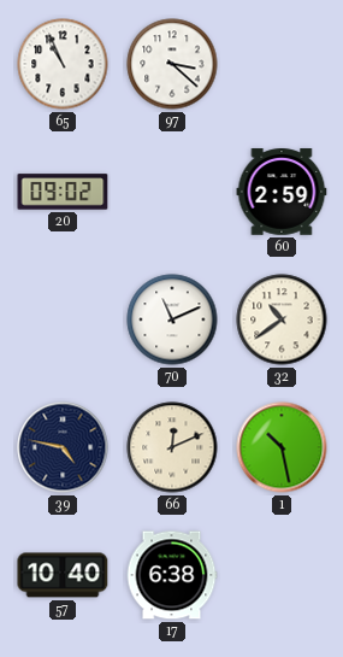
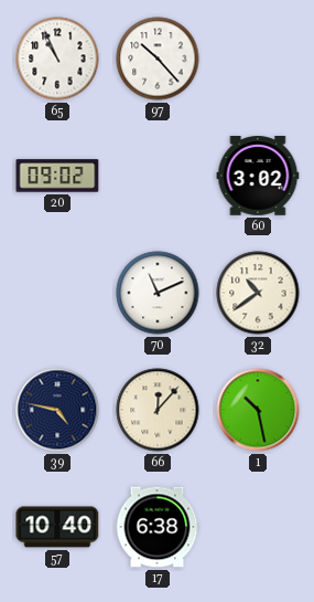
97: 3:22 -> 10:23 (158, 59)
60: 2:59 -> 3:02 (258, 176)
66: 12:11 -> 12:07 (158, 410)
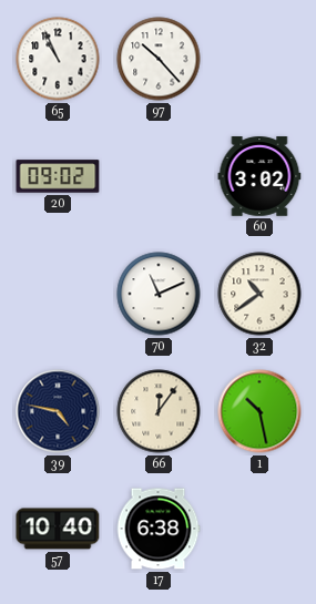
66: 12:07 -> 12:06 (159, 411)
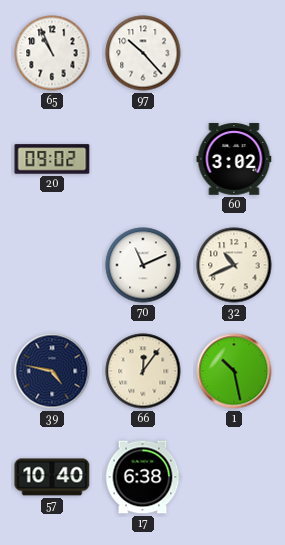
32: 10:39 -> 10:41 (234, 265)
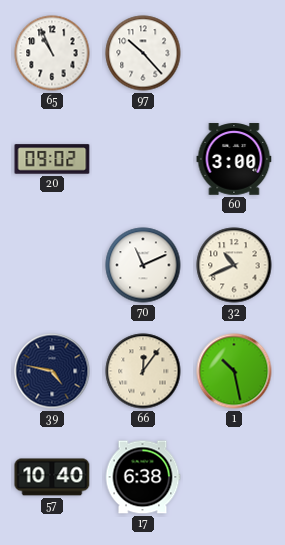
60: 3:02 -> 3:00 (234, 159)
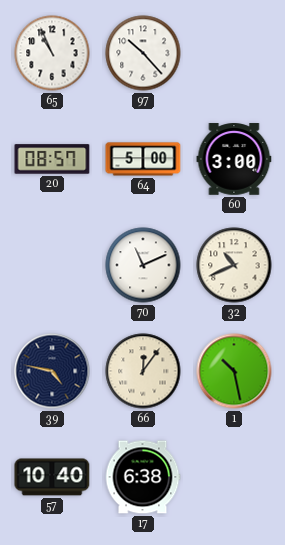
20: 09:02 -> 08:57 (52, 159)
64: none -> 5:00 (143, 159)
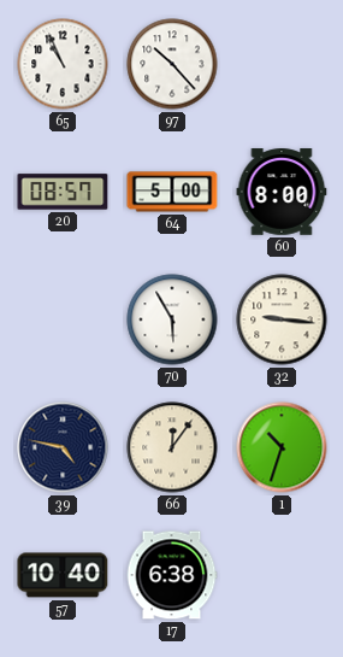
60: 3:00 -> 8:00 (282, 192)
70: 11:11 -> 5:55 (172, 319)
32: 10:41 -> 9:16 (282, 319)
1: 10:28 -> 10:33 (282, 447)
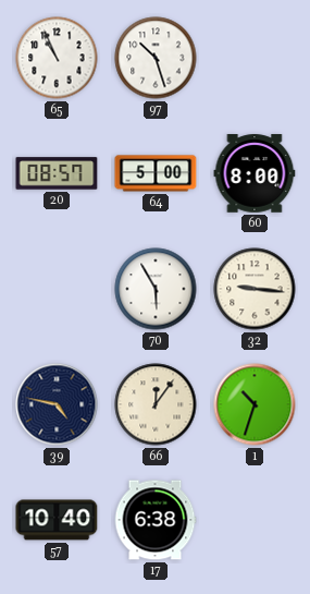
97: 10:23 -> 10:27 (156, 58)
